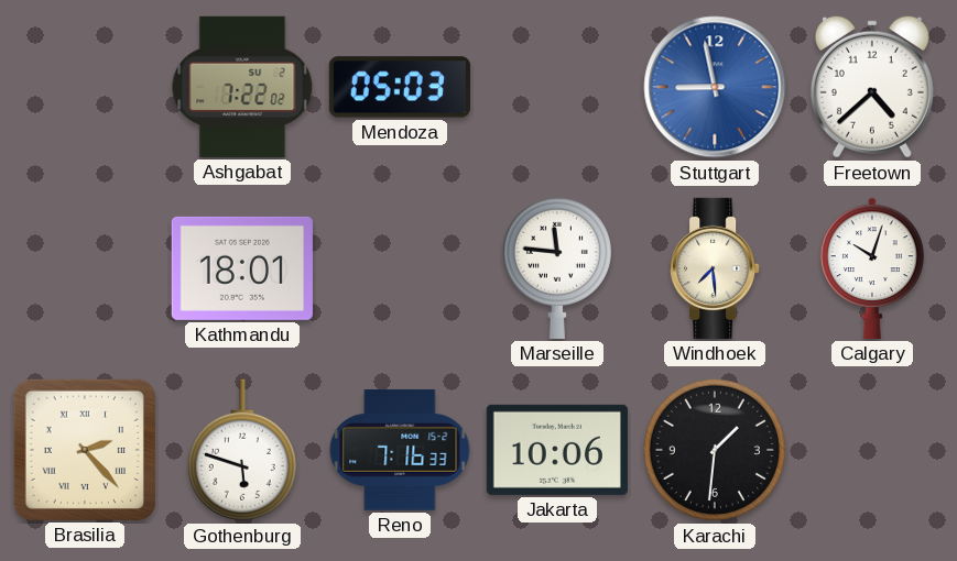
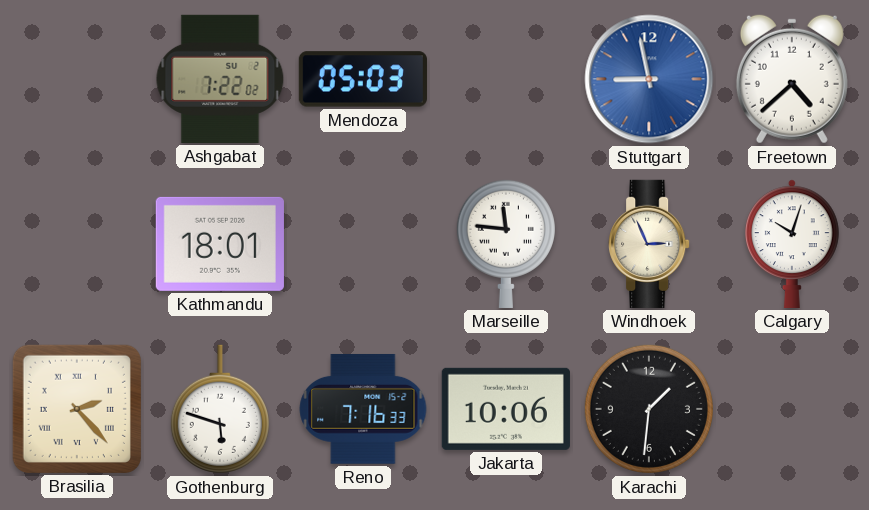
Windhoek: 7:29 -> 2:56 (649, 244)
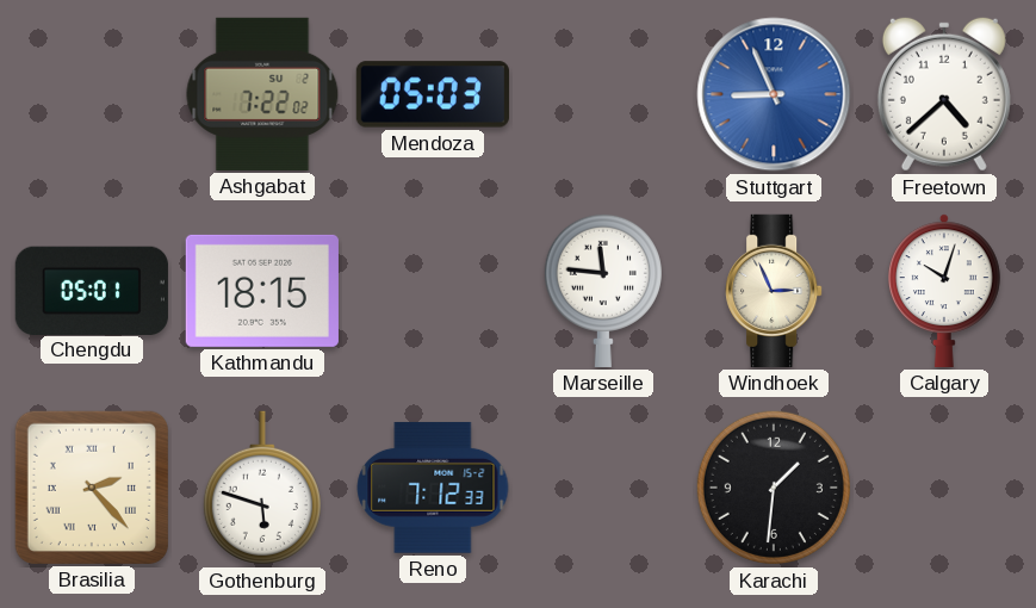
Stuttgart: 8:58 -> 8:56 (774, 94)
Chengdu: none -> 05:01 (92, 290)
Kathmandu: 18:01 -> 18:15 (262, 291)
Reno: 7:16 -> 7:12 (433, 488)
Jakarta: 10:06 -> none (506, 409)
